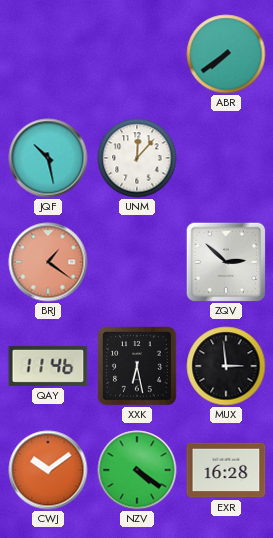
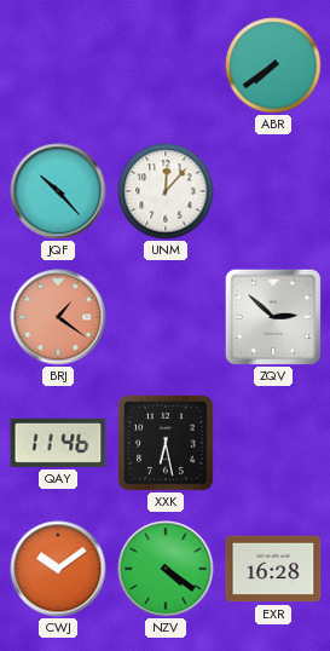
JQF: 10:28 -> 10:23 (58, 191)
MUX: 2:59 -> none (226, 366)
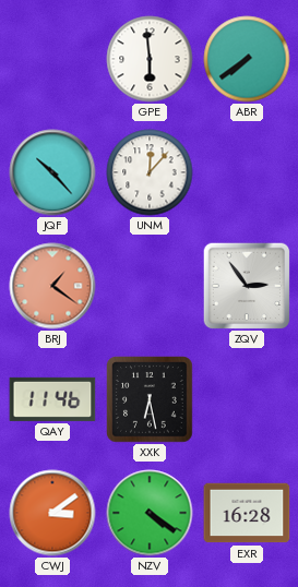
GPE: none -> 5:59 (150, 59)
ZQV: 2:52 -> 2:54 (247, 286)
CWJ: 10:09 -> 3:09 (52, 513)
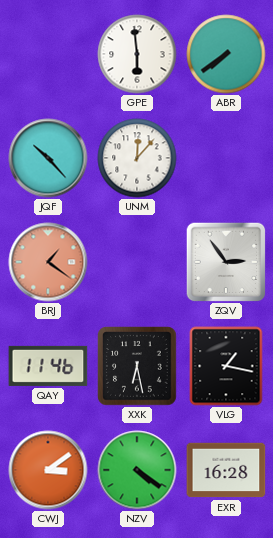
VLG: none -> 1:17 (226, 366)
